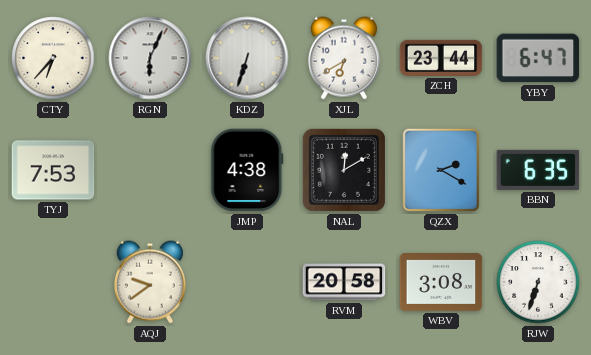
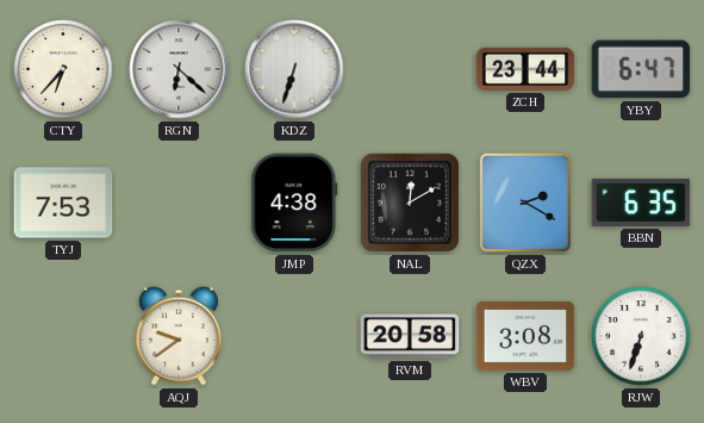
RGN: 6:04 -> 6:22 (179, 69)
XJL: 6:40 -> none (344, 58)
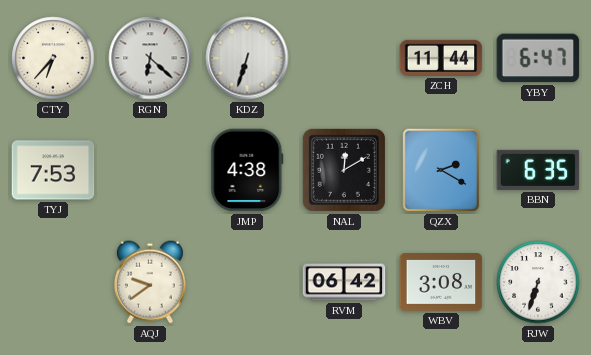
ZCH: 23:44 -> 11:44 (441, 58)
RVM: 20:58 -> 06:42 (344, 282)
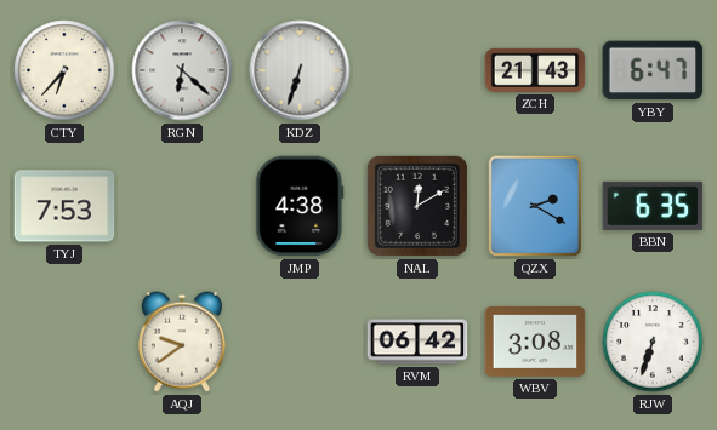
ZCH: 11:44 -> 21:43 (535, 70)
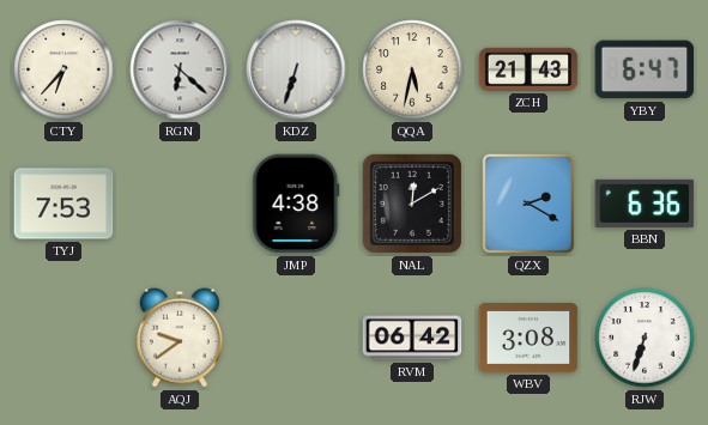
QQA: none -> 5:32 (412, 69)
BBN: 6:35 -> 6:36 (645, 204)
